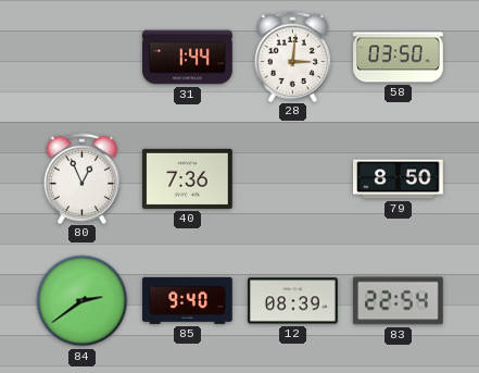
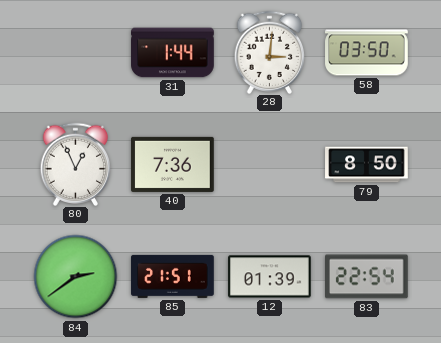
85: 9:40 -> 21:51 (173, 276)
12: 08:39 -> 01:39 (270, 277)
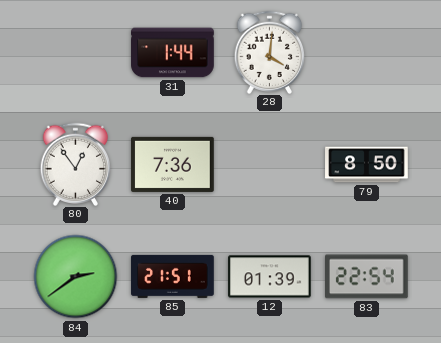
28: 3:01 -> 4:01 (270, 52)
58: 03:50 -> none (367, 53)
80: 12:56 -> 12:54 (76, 164)
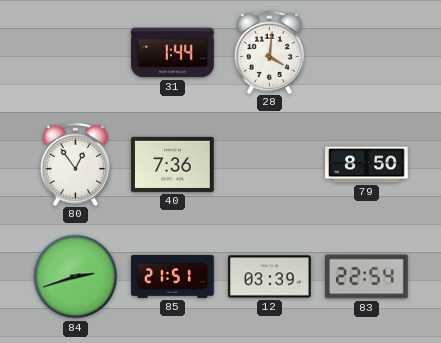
84: 2:39 -> 2:42 (76, 277)
12: 01:39 -> 03:39 (270, 277)
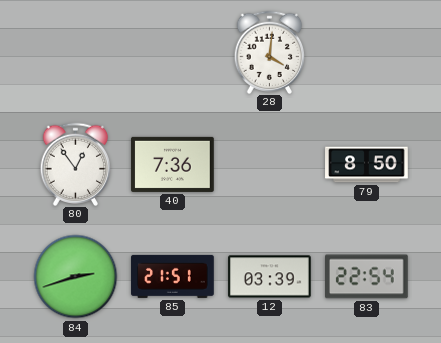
31: 1:44 -> none (173, 53)
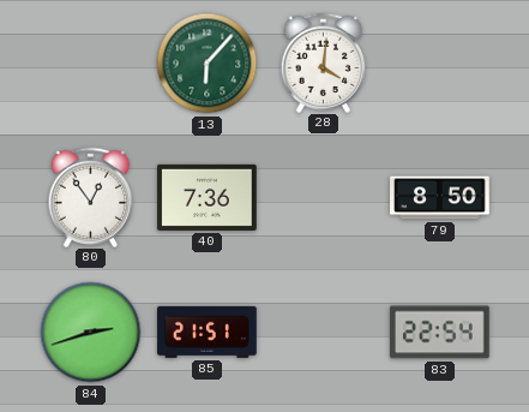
13: none -> 6:07 (208, 64)
12: 03:39 -> none (270, 277)
